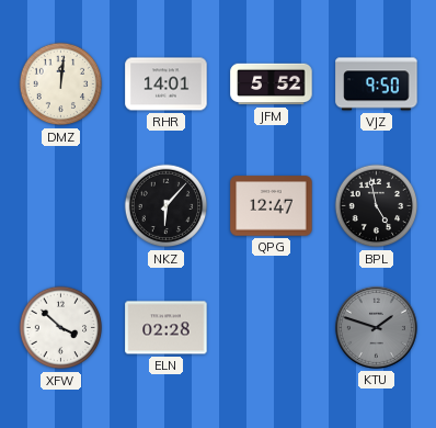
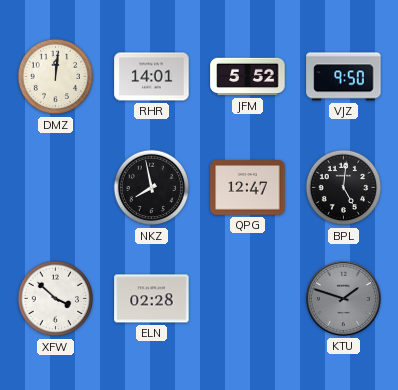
NKZ: 6:07 -> 7:58 (152, 188)
BPL: 4:58 -> 5:01 (344, 188)
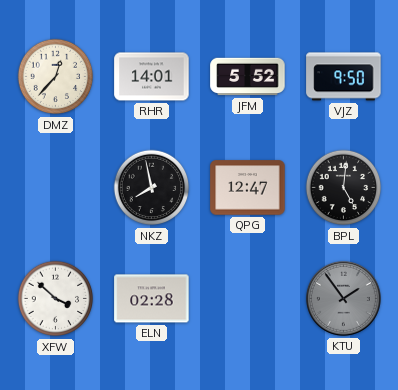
DMZ: 12:01 -> 12:37 (56, 77)
KTU: 1:48 -> 1:54 (343, 298)
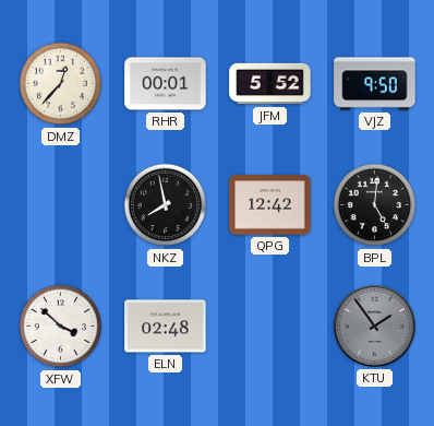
RHR: 14:01 -> 00:01 (166, 84)
QPG: 12:47 -> 12:42 (270, 205)
ELN: 02:28 -> 02:48 (166, 327)
